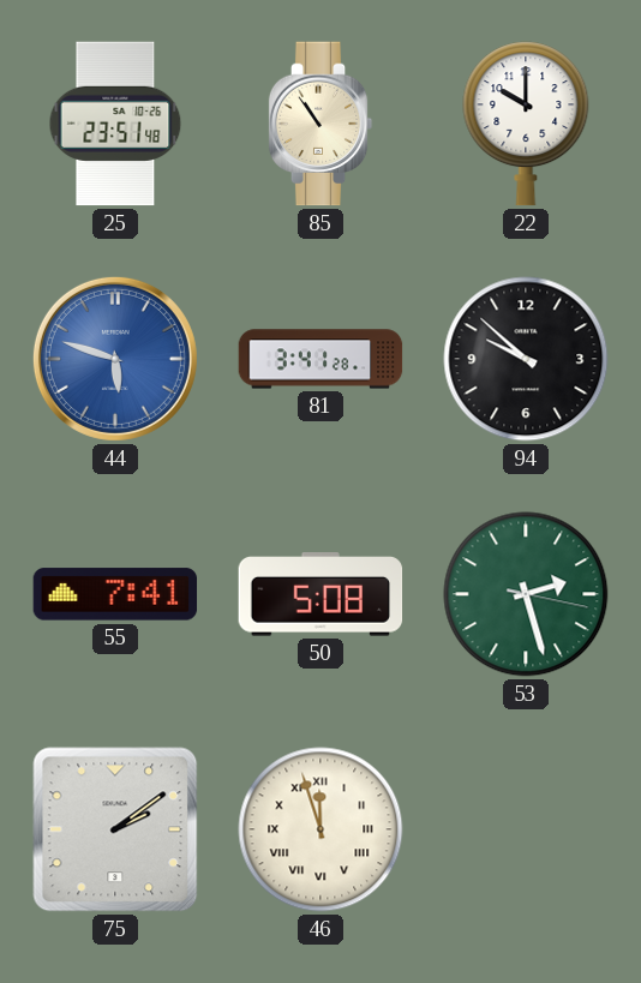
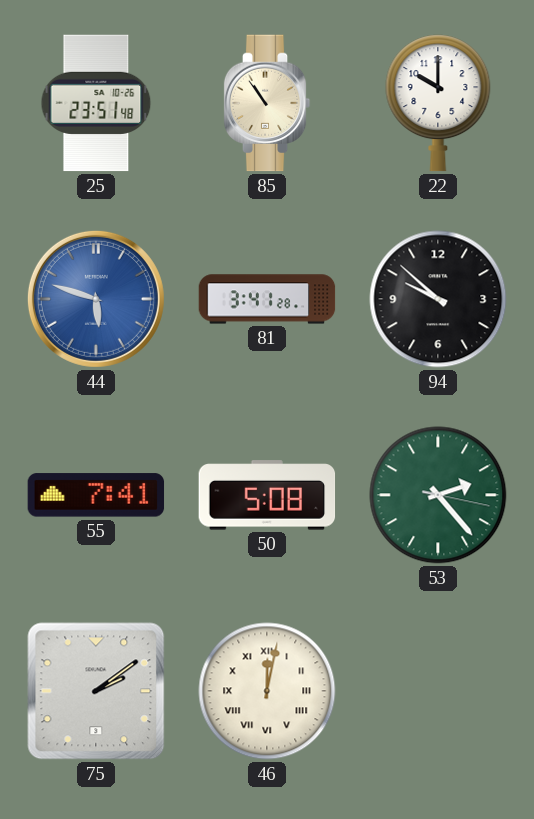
53: 2:27 -> 2:23 (438, 495)
46: 11:57 -> 12:02 (267, 691)
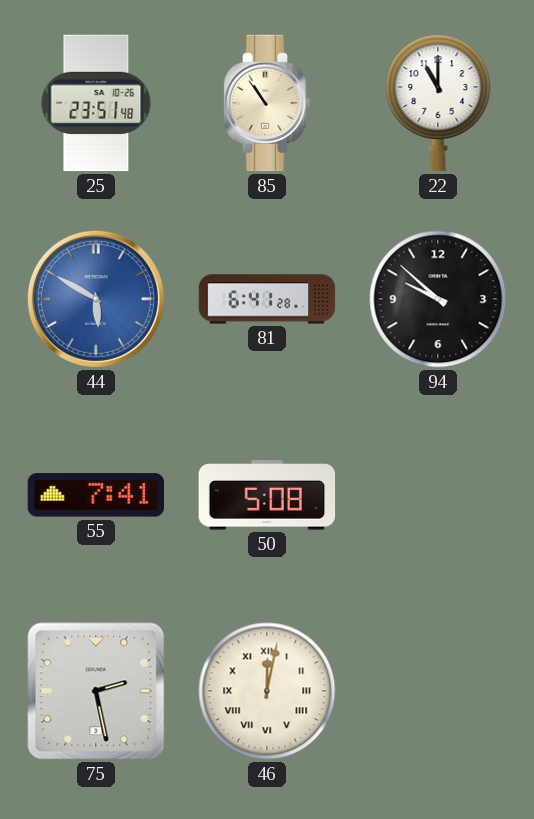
22: 10:00 -> 11:00 (438, 103)
44: 5:48 -> 5:50 (96, 299)
81: 3:41 -> 6:41 (267, 299)
53: 2:23 -> none (438, 495)
75: 2:09 -> 2:28 (96, 691)
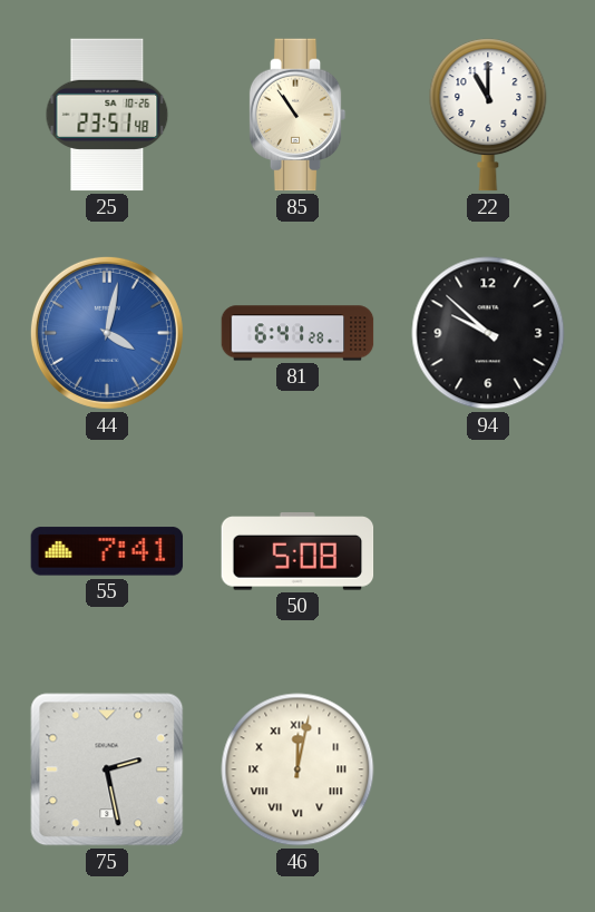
44: 5:50 -> 4:02 (107, 333)
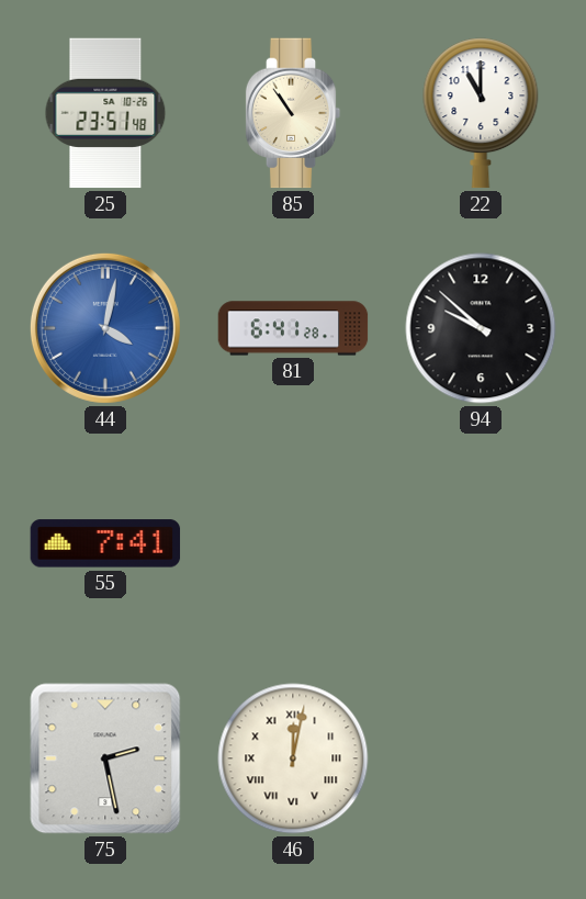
50: 5:08 -> none (297, 551)
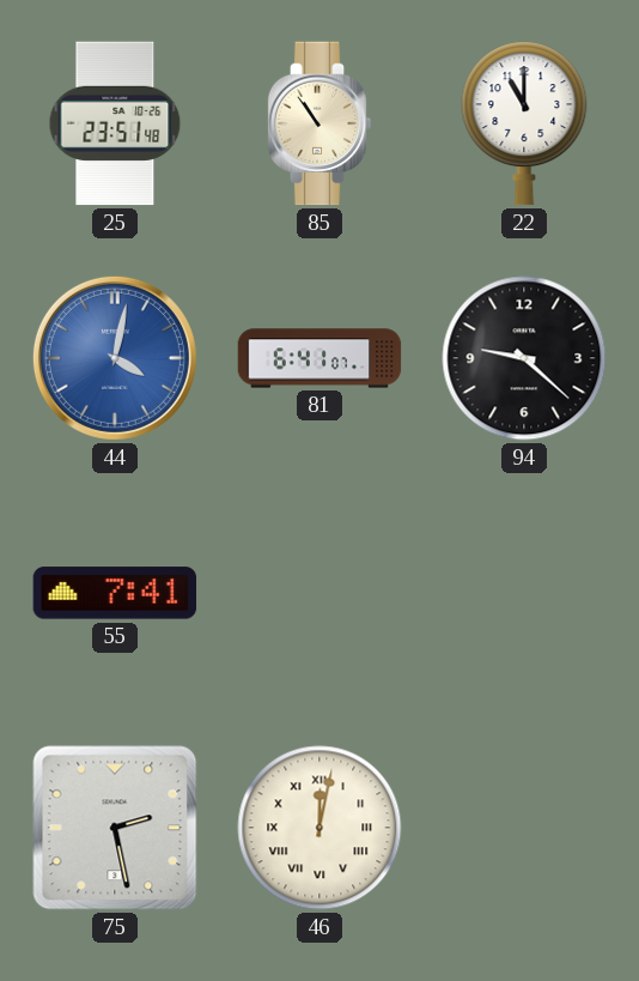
81: 6:41:28 -> 6:41:07 (319, 358)
94: 9:52 -> 9:22 (524, 358)
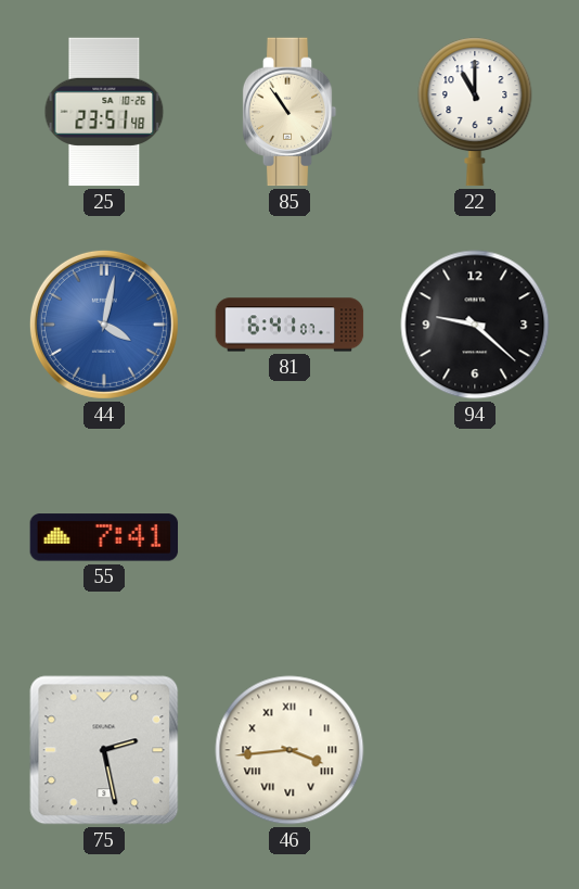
46: 12:02 -> 3:44 (289, 750)
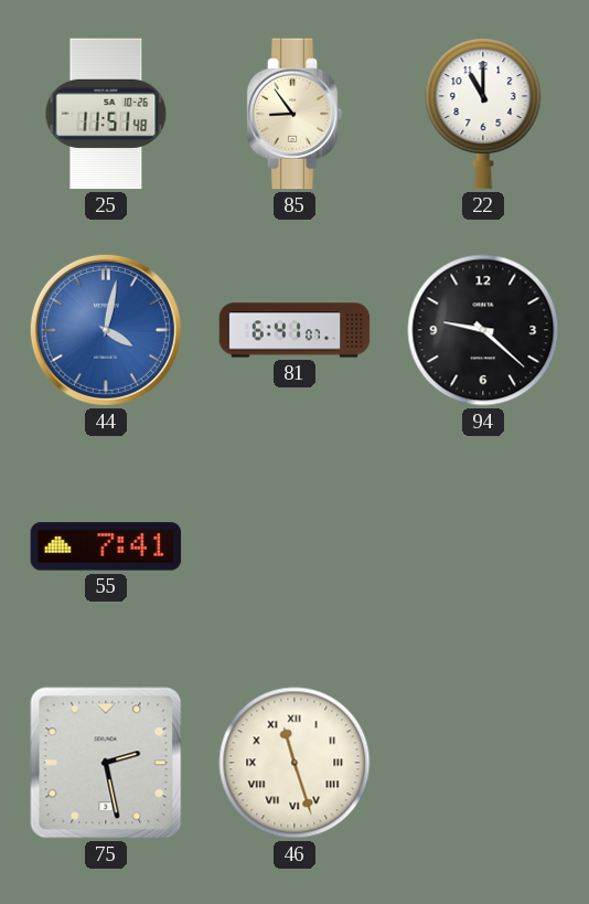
25: 23:51 -> 11:51 (106, 114)
85: 10:54 -> 8:54 (294, 114)
46: 3:44 -> 11:27 (294, 763)
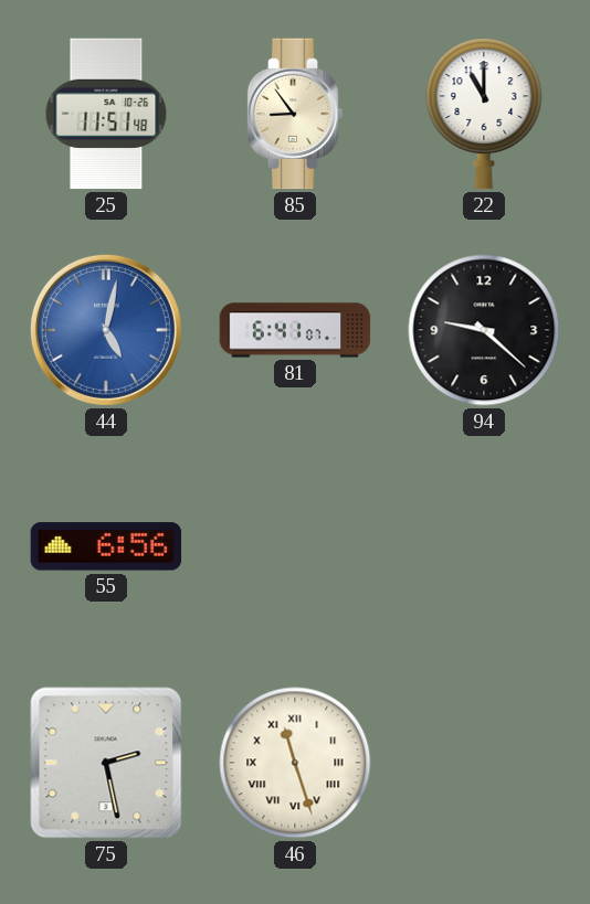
44: 4:02 -> 5:02 (106, 330)
55: 7:41 -> 6:56 (106, 546)
